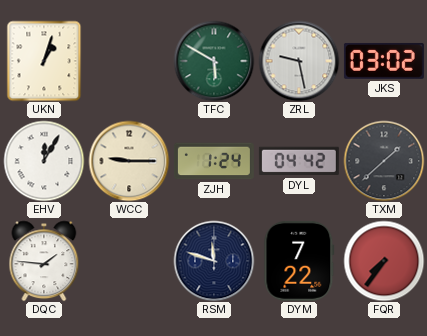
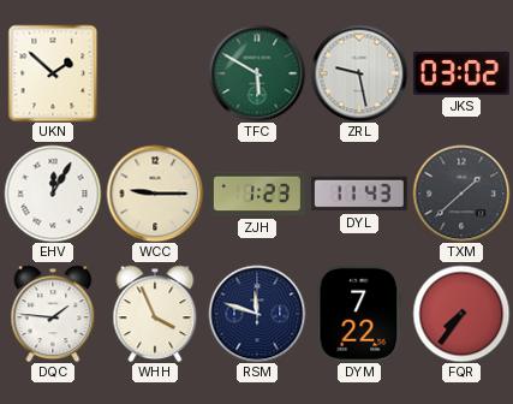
UKN: 1:03 -> 1:52 (53, 73)
ZJH: 1:24 -> 1:23 (257, 194)
DYL: 04:42 -> 11:43 (359, 194)
WHH: none -> 3:56 (155, 314)
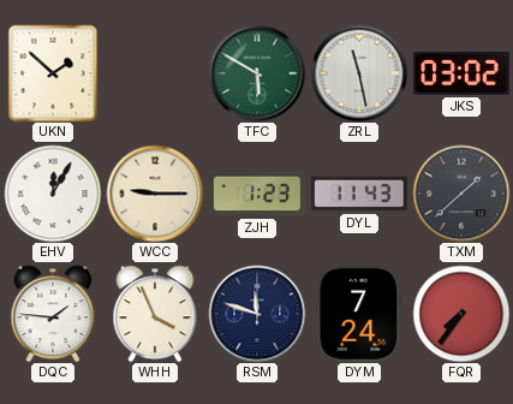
ZRL: 9:28 -> 11:28 (359, 73)
DYM: 7:22 -> 7:24 (359, 314)
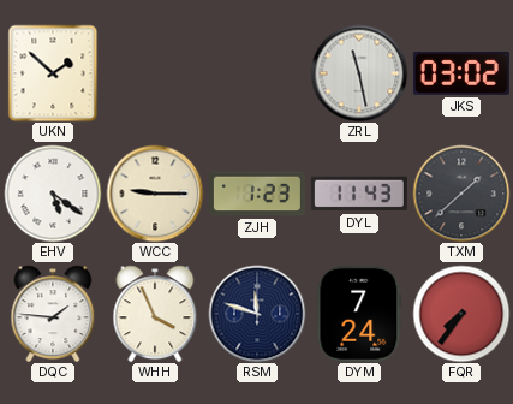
TFC: 5:50 -> none (257, 73)
EHV: 12:05 -> 5:21 (53, 194)
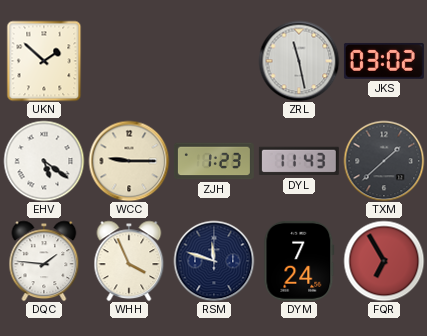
FQR: 7:36 -> 6:55 (384, 261)
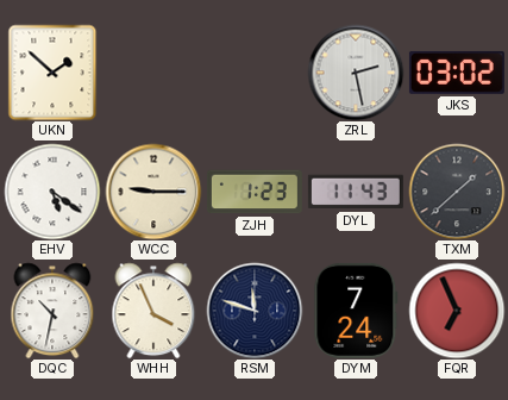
ZRL: 11:28 -> 2:28 (356, 73)
DQC: 1:46 -> 10:32 (52, 311)
FQR: 6:55 -> 6:56 (457, 311)
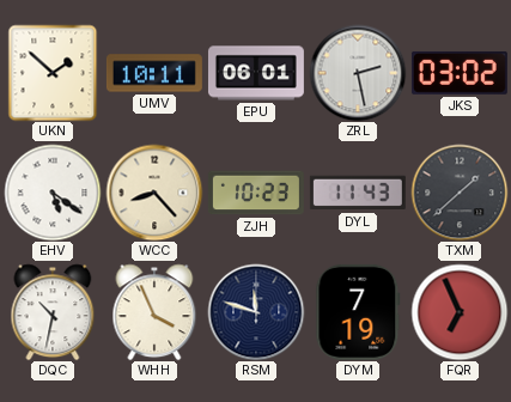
UMV: none -> 10:11 (154, 73)
EPU: none -> 06:01 (256, 73)
WCC: 9:15 -> 8:23 (154, 193)
ZJH: 1:23 -> 10:23 (256, 193)
DYM: 7:24 -> 7:19 (358, 312)
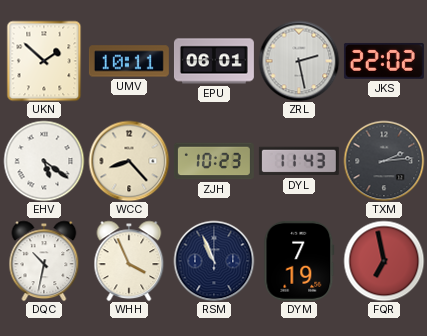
JKS: 03:02 -> 22:02 (384, 61)
TXM: 1:38 -> 2:14 (384, 161)
RSM: 11:48 -> 10:56 (214, 261)
FQR: 6:56 -> 6:58 (384, 261)
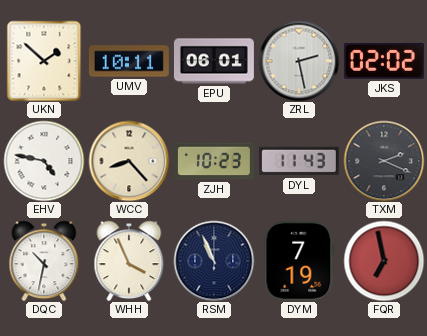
JKS: 22:02 -> 02:02 (384, 61)
EHV: 5:21 -> 4:47 (44, 161)
TXM: 2:14 -> 2:19 (384, 161)
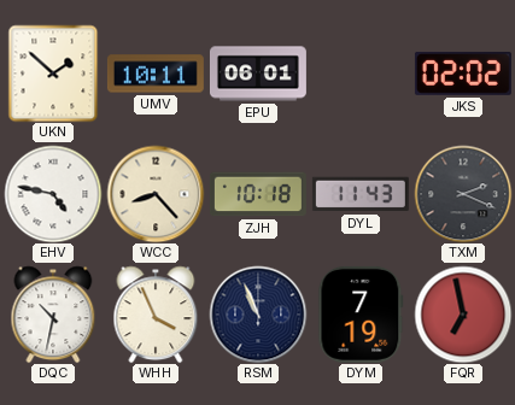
ZRL: 2:28 -> none (299, 61)
ZJH: 10:23 -> 10:18 (258, 194)
